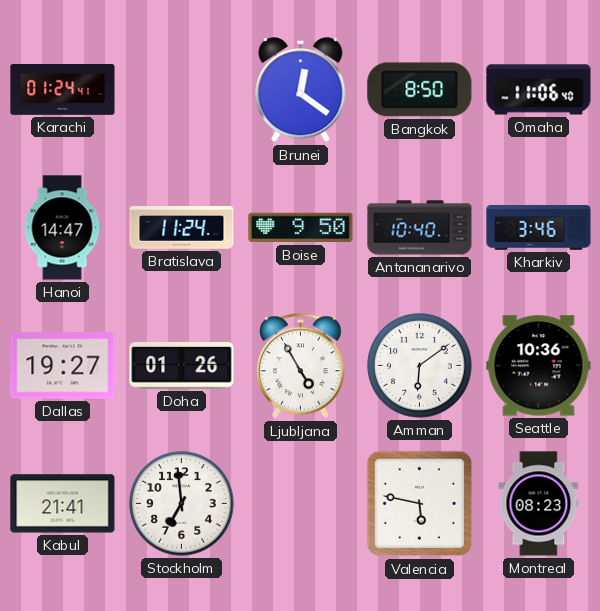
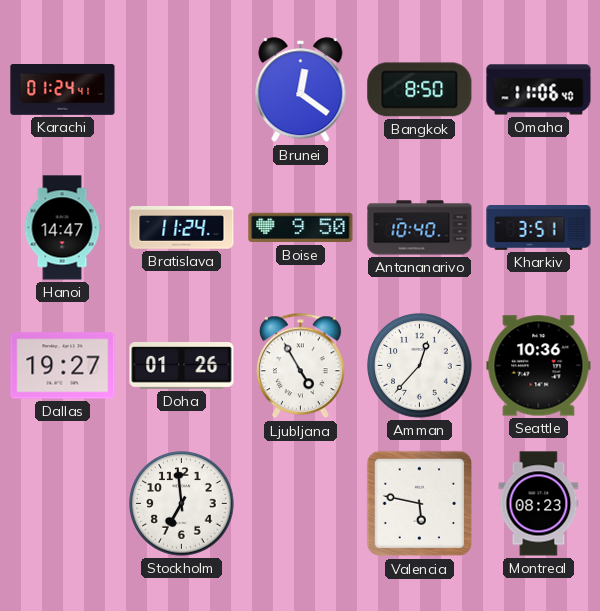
Kharkiv: 3:46 -> 3:51 (539, 228)
Amman: 6:09 -> 12:37 (420, 366)
Kabul: 21:41 -> none (63, 504)
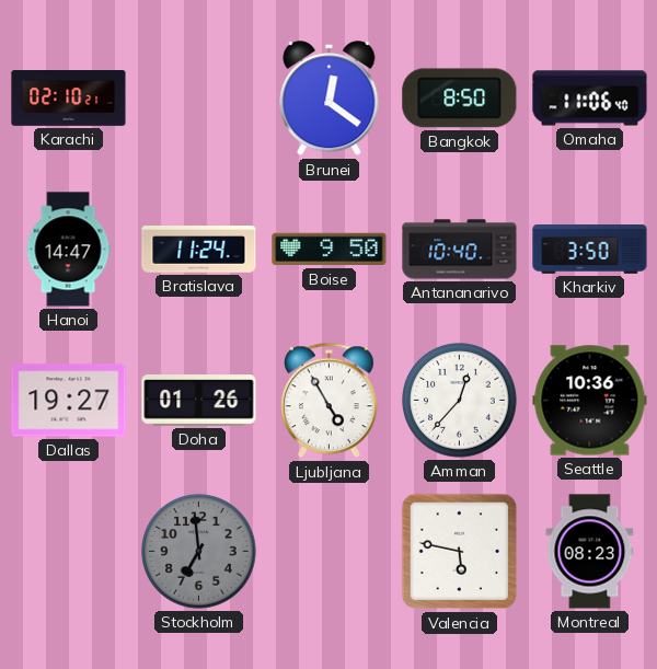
Karachi: 01:24 -> 02:10 (69, 99)
Kharkiv: 3:51 -> 3:50 (590, 250)
Stockholm dial: white -> grey (199, 552)
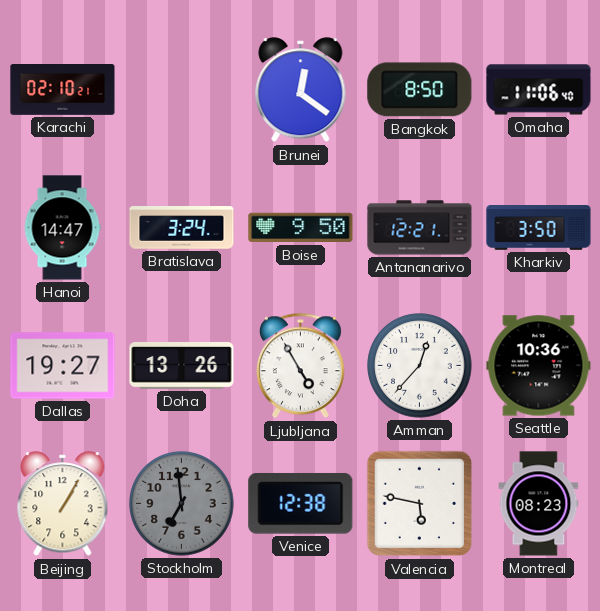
Bratislava: 11:24 -> 3:24 (182, 228)
Antananarivo: 10:40 -> 12:21 (420, 228)
Doha: 01:26 -> 13:26 (182, 366)
Beijing: none -> 1:05 (63, 504)
Venice: none -> 12:38 (301, 503)
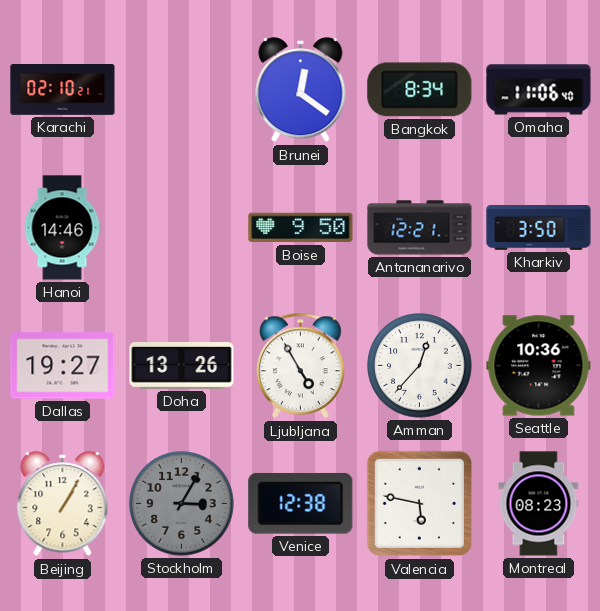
Bangkok: 8:50 -> 8:34 (420, 90)
Hanoi: 14:47 -> 14:46 (62, 228)
Bratislava: 3:24 -> none (182, 228)
Stockholm: 6:59 -> 3:05 (182, 504)
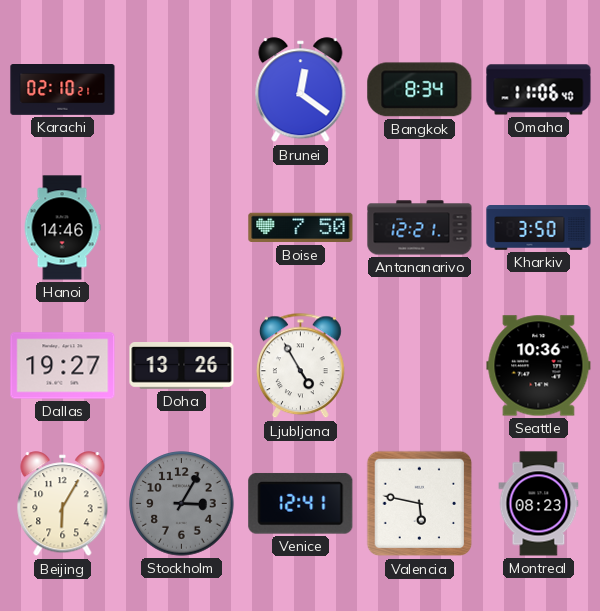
Boise: 9:50 -> 7:50 (301, 228)
Amman: 12:37 -> none (420, 366)
Beijing: 1:05 -> 6:05 (63, 504)
Venice: 12:38 -> 12:41 (301, 503)
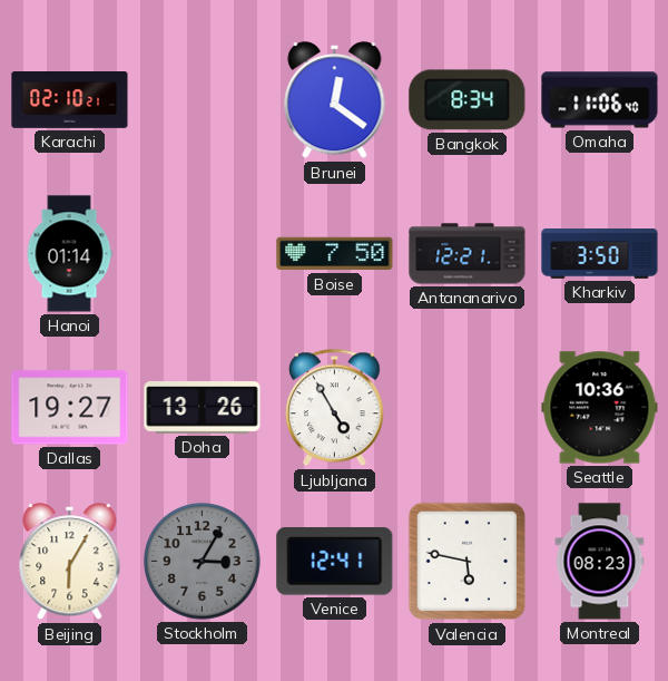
Hanoi: 14:46 -> 01:14 (69, 254)
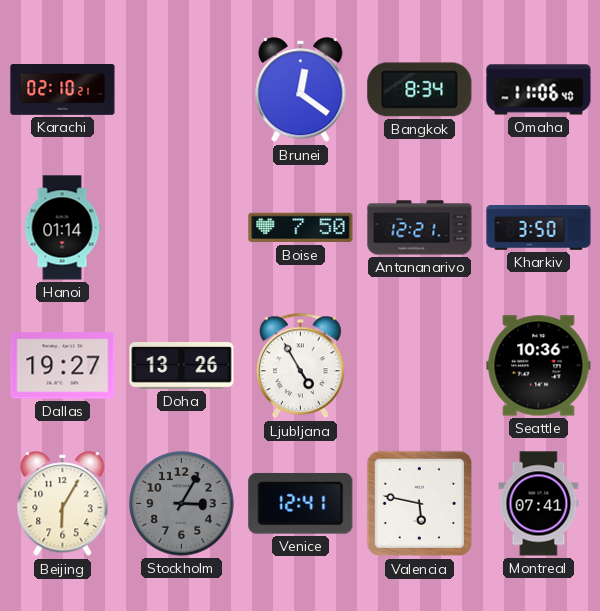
Montreal: 08:23 -> 07:41 (539, 504)
